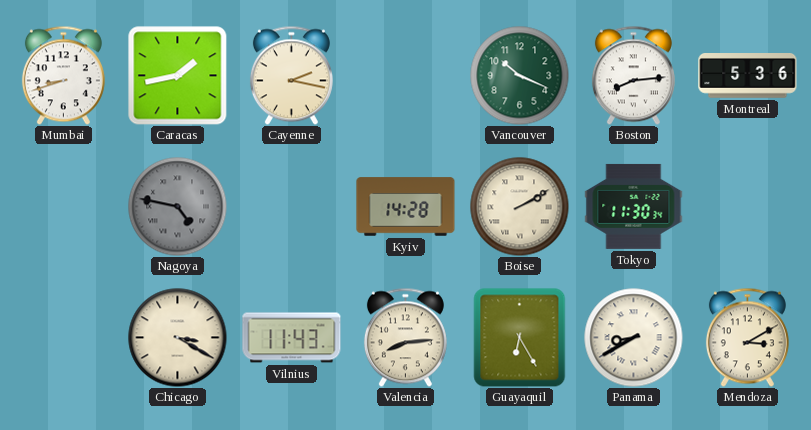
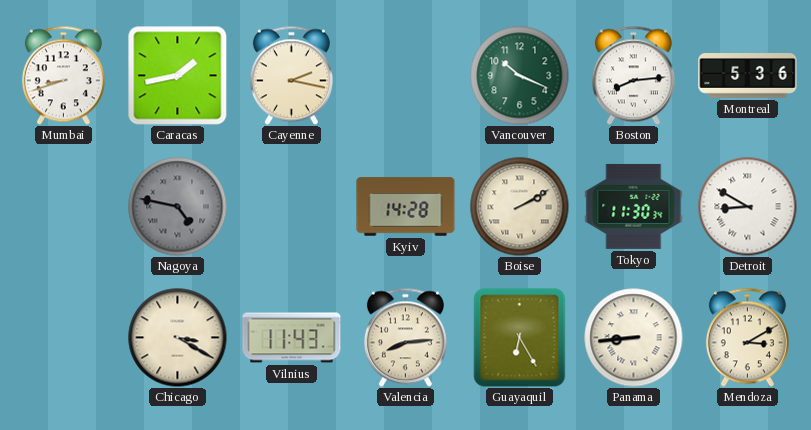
Detroit: none -> 8:50 (748, 207)
Panama: 8:40 -> 8:44 (634, 338)
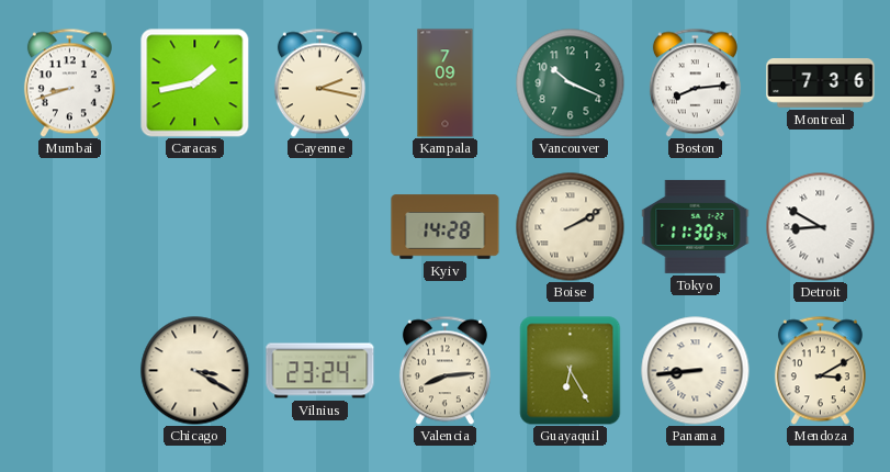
Kampala: none -> 7:09 (446, 83)
Montreal: 5:36 -> 7:36 (821, 83)
Nagoya: 4:47 -> none (178, 207)
Vilnius: 11:43 -> 23:24 (320, 371)
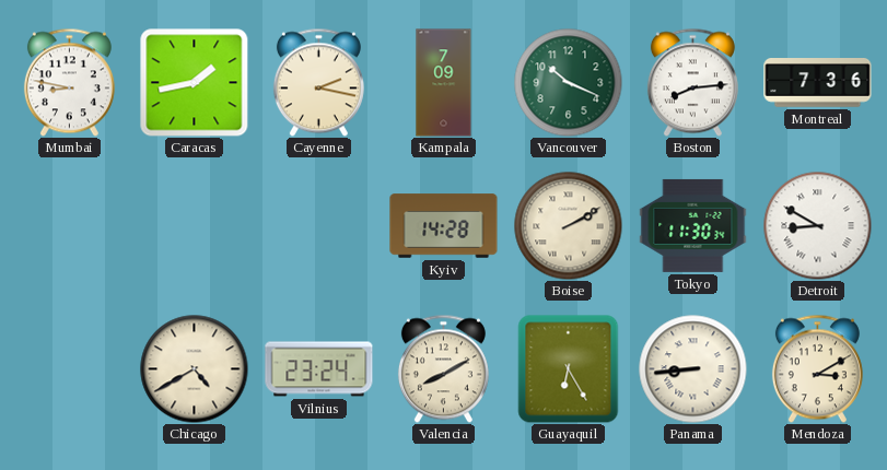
Mumbai: 8:42 -> 8:47 (69, 82)
Chicago: 3:20 -> 4:40 (195, 369)
Valencia: 8:14 -> 8:10 (443, 368)
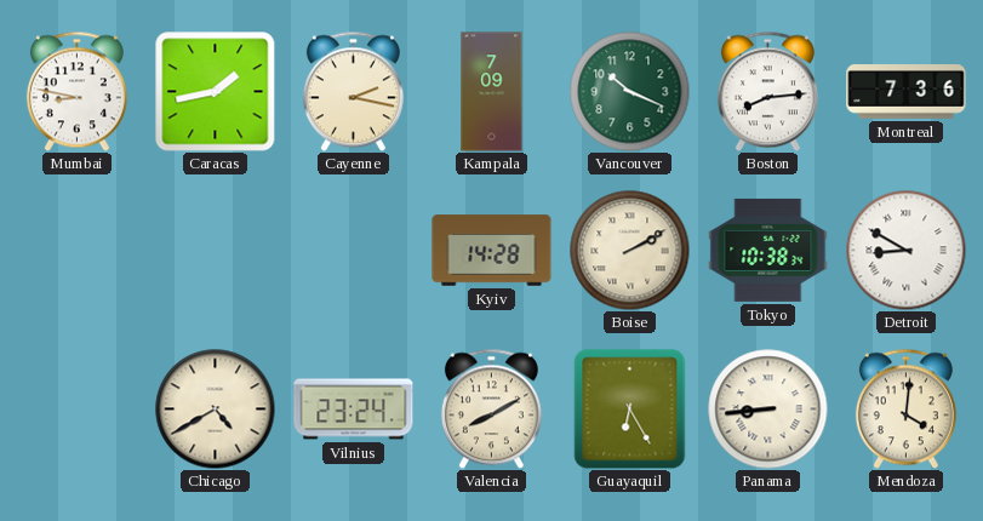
Tokyo: 11:30 -> 10:38 (768, 250)
Mendoza: 3:10 -> 4:01 (905, 408)
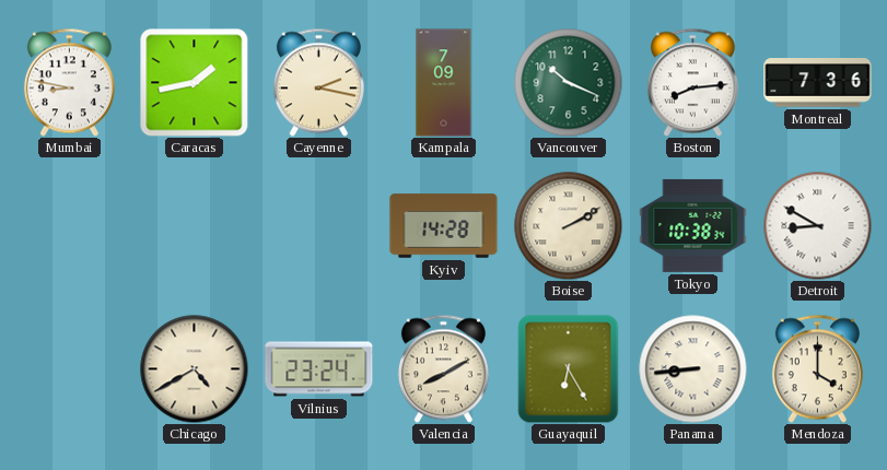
Mendoza: 4:01 -> 4:00 (817, 368)
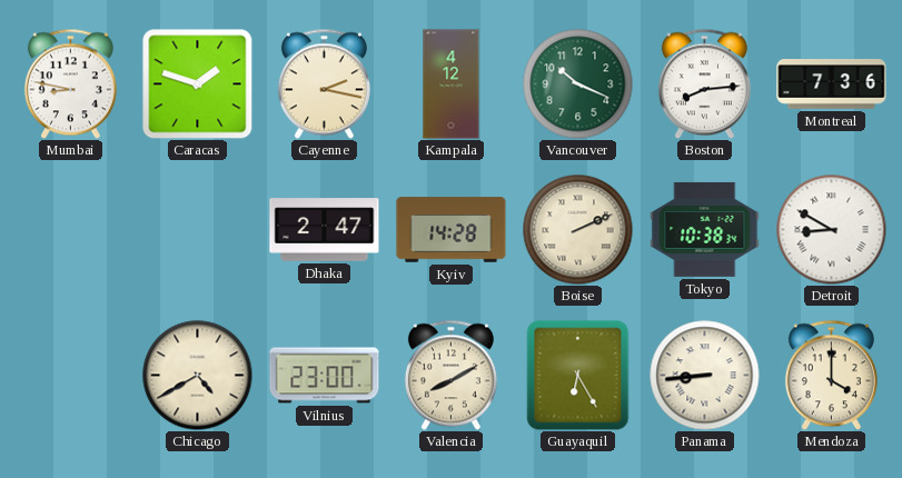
Caracas: 1:43 -> 1:48 (197, 83)
Kampala: 7:09 -> 4:12 (452, 84)
Dhaka: none -> 2:47 (325, 230)
Boise: 2:10 -> 2:11 (578, 230)
Vilnius: 23:24 -> 23:00 (325, 376)
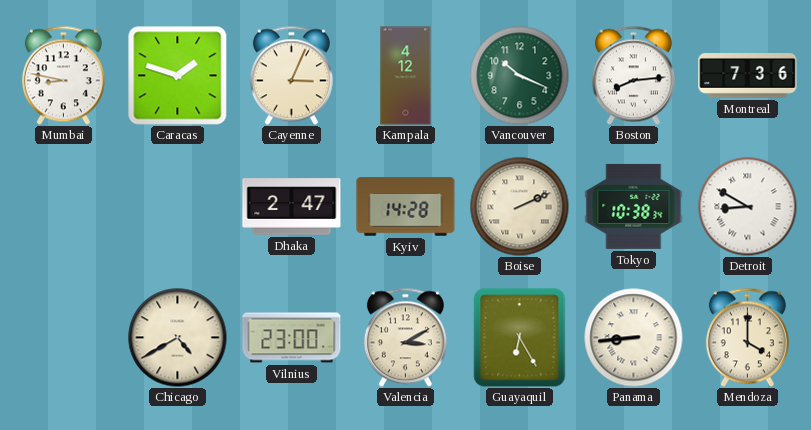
Cayenne: 2:17 -> 3:04 (291, 75)
Valencia: 8:10 -> 3:10 (405, 337)
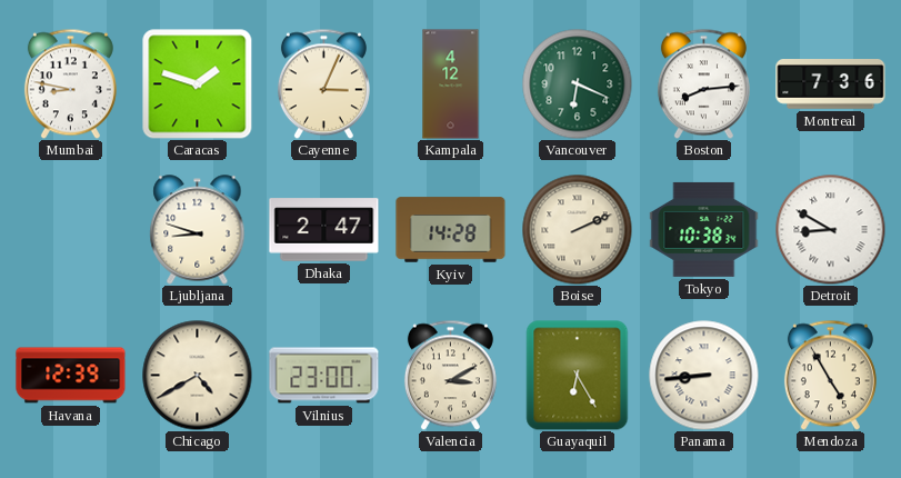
Vancouver: 10:19 -> 6:19 (578, 84)
Ljubljana: none -> 8:48 (198, 230)
Havana: none -> 12:39 (71, 376)
Mendoza: 4:00 -> 4:55 (830, 375)
